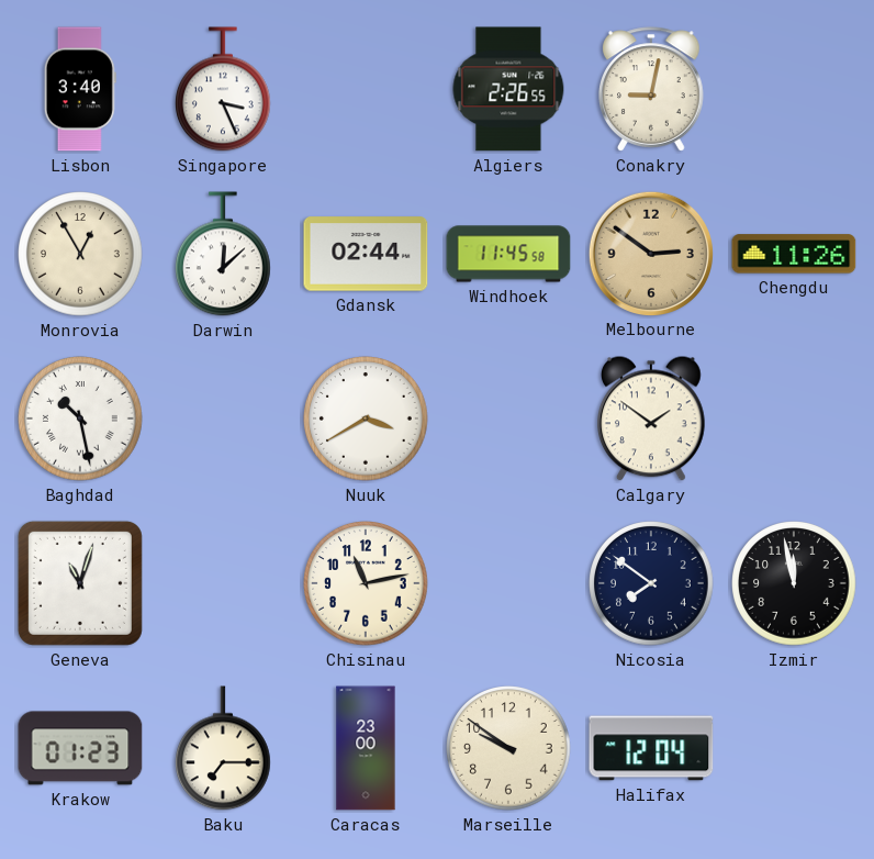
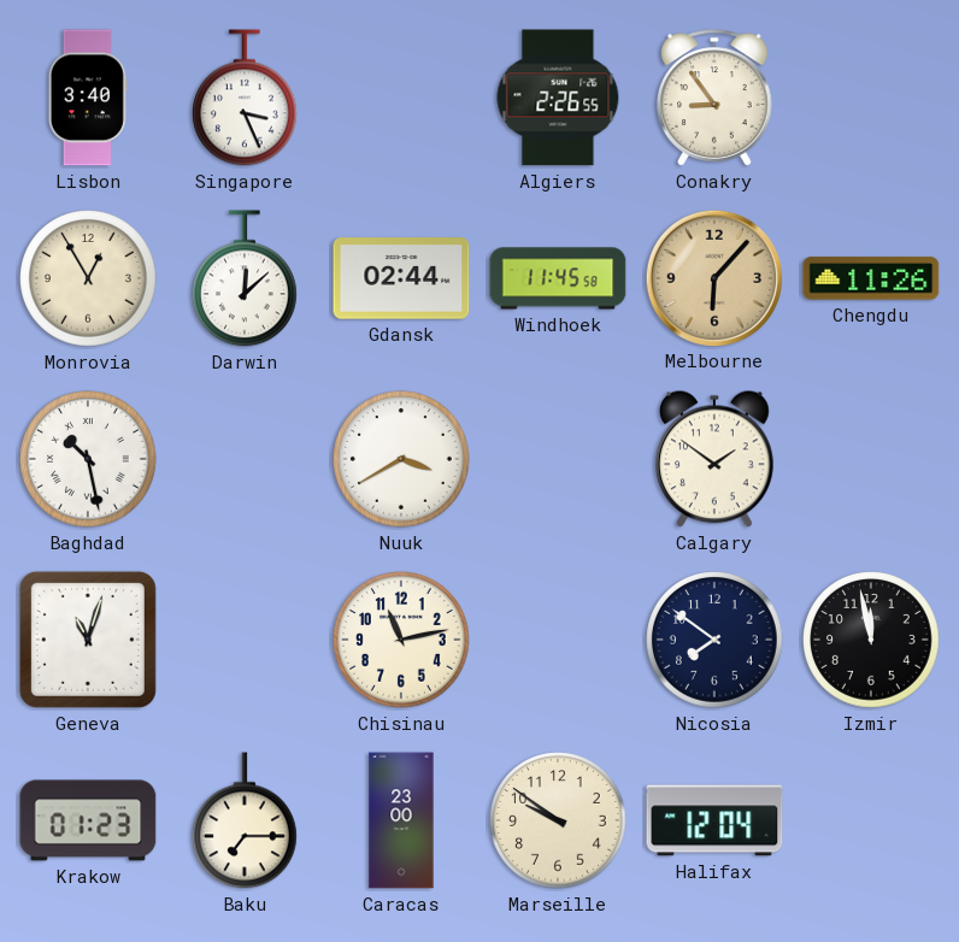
Conakry: 9:02 -> 8:54 (714, 98)
Melbourne: 2:51 -> 6:07 (713, 277)
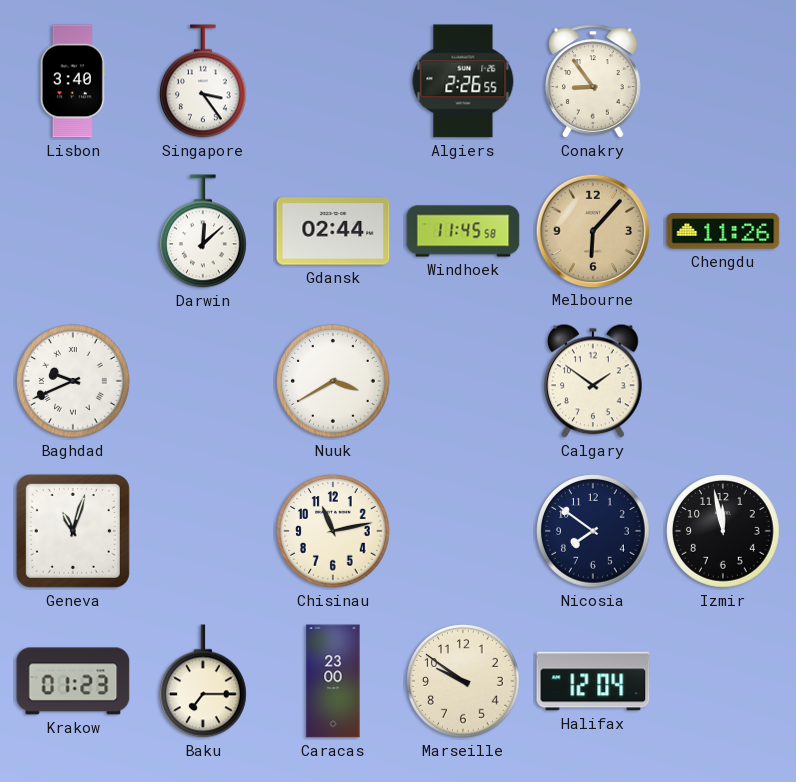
Singapore: 3:26 -> 3:24 (204, 81)
Monrovia: 12:55 -> none (88, 278)
Baghdad: 10:28 -> 9:41 (73, 381)
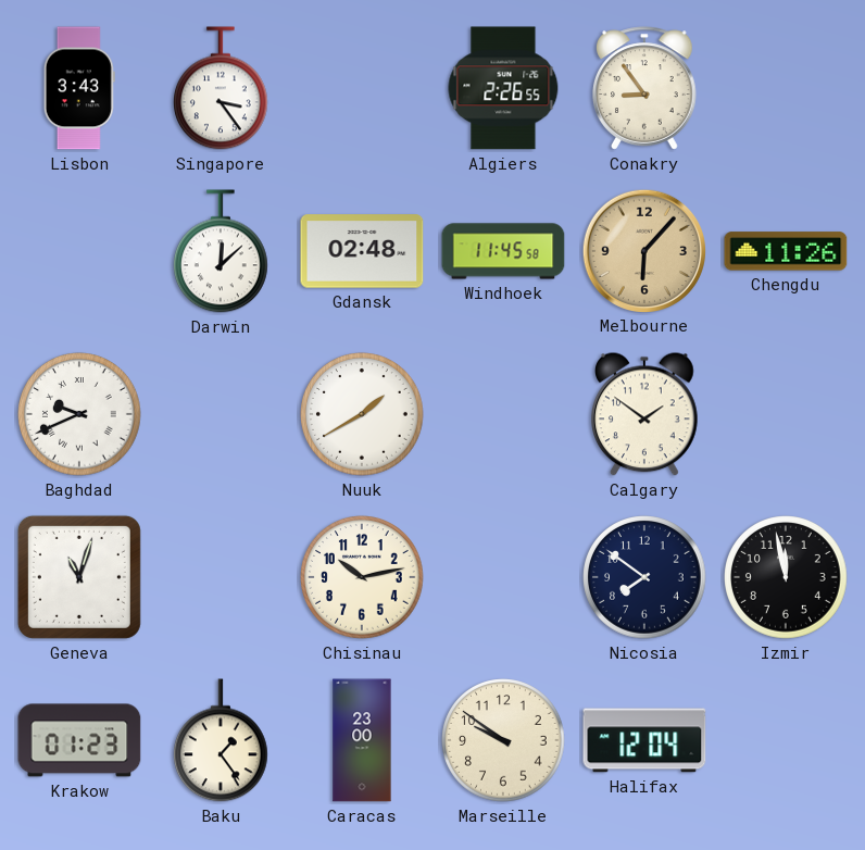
Lisbon: 3:40 -> 3:43 (79, 88)
Gdansk: 02:44 -> 02:48 (362, 251)
Nuuk: 3:40 -> 1:40 (362, 414)
Chisinau: 11:13 -> 10:13 (362, 577)
Baku: 7:15 -> 1:24 (222, 740)
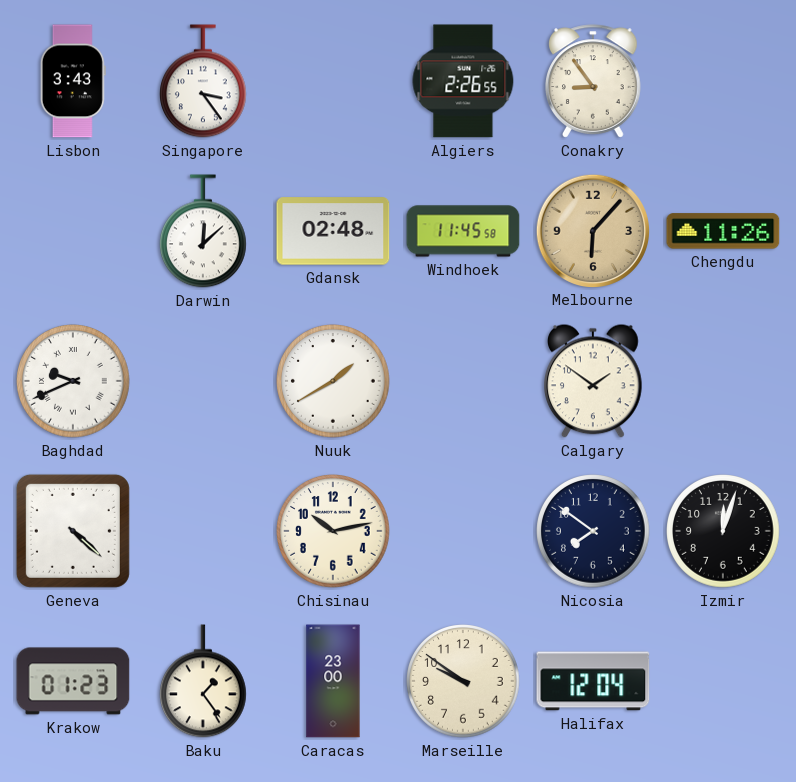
Geneva: 11:03 -> 4:22 (73, 531)
Izmir: 11:58 -> 12:03 (723, 531)
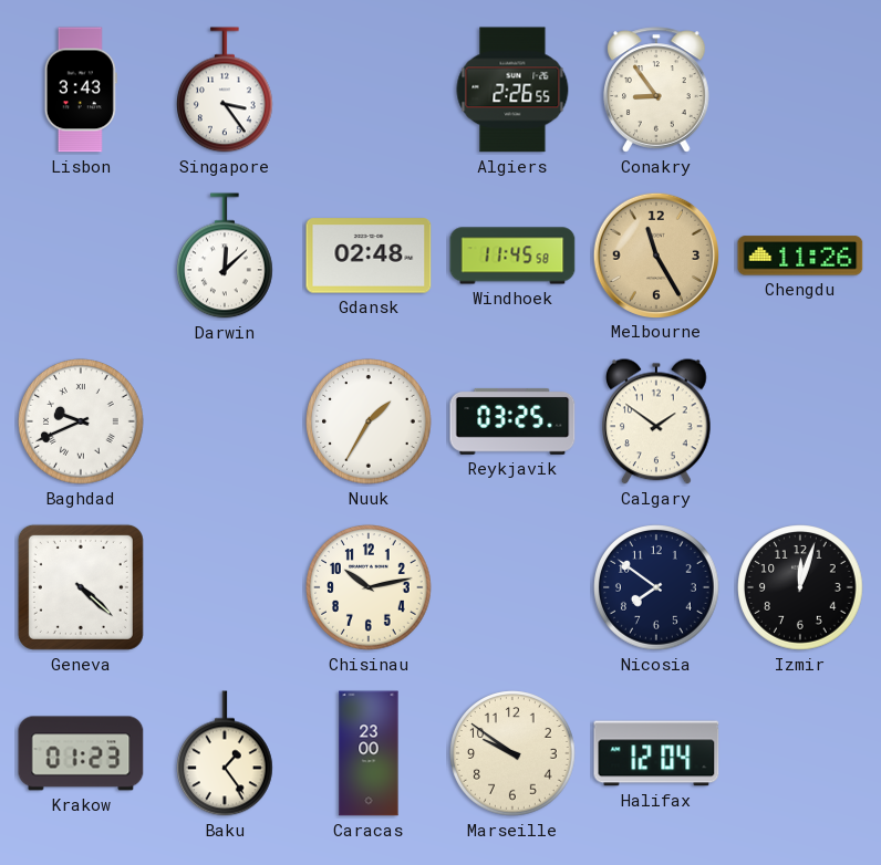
Melbourne: 6:07 -> 11:25 (655, 254)
Nuuk: 1:40 -> 1:35 (369, 421)
Reykjavik: none -> 03:25 (512, 421)
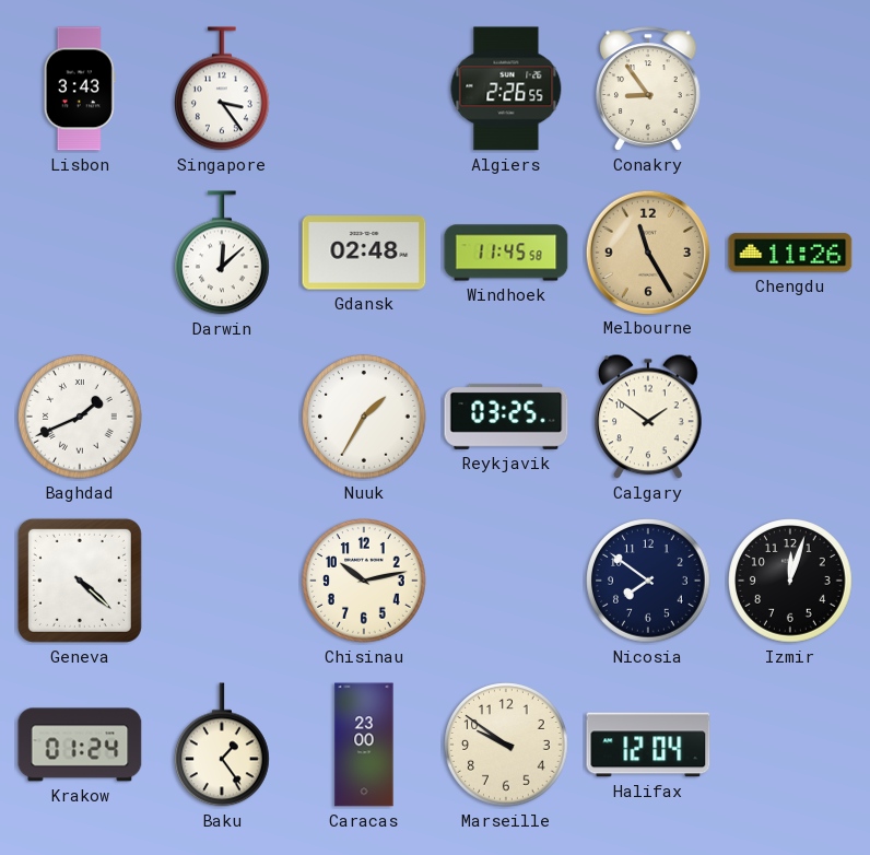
Baghdad: 9:41 -> 1:41 (80, 417)
Krakow: 01:23 -> 01:24 (80, 745)
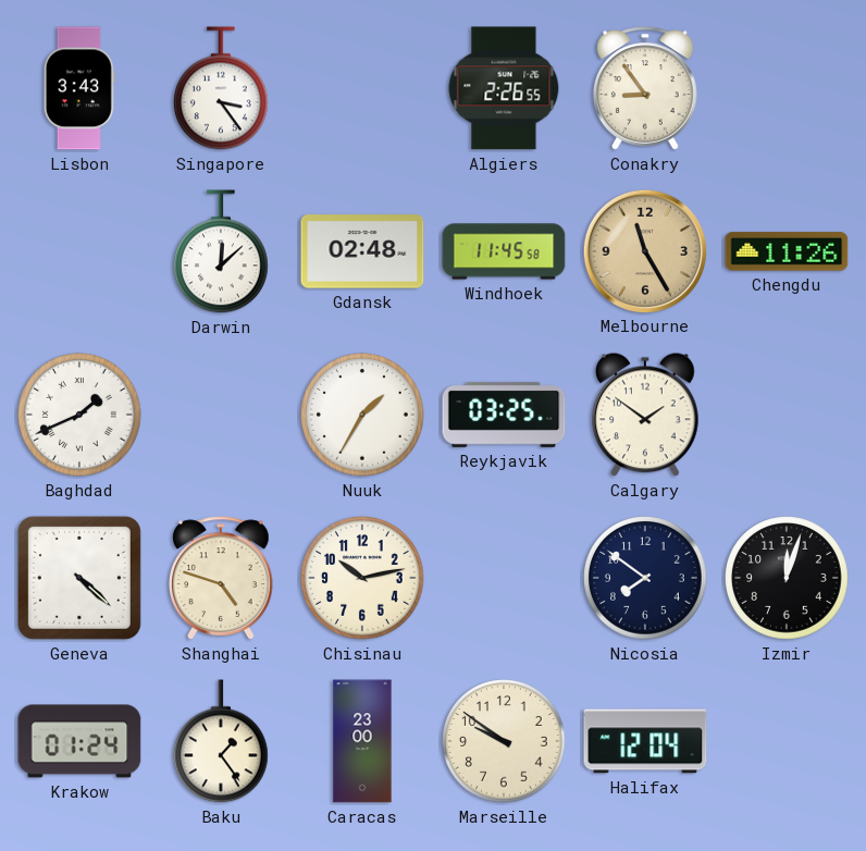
Shanghai: none -> 4:48 (221, 578)
